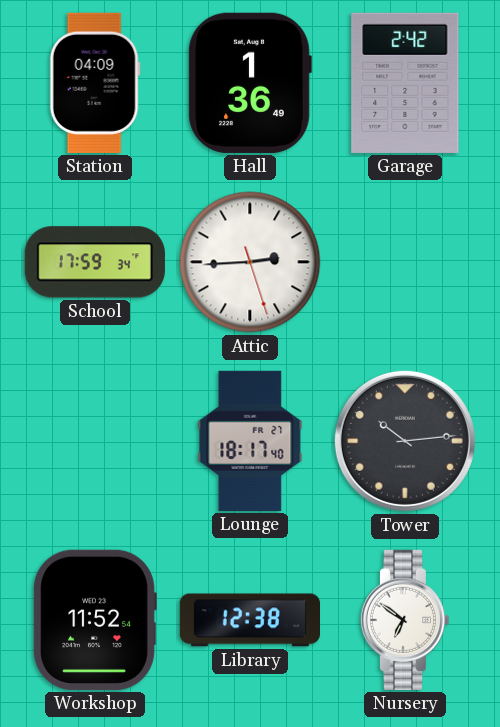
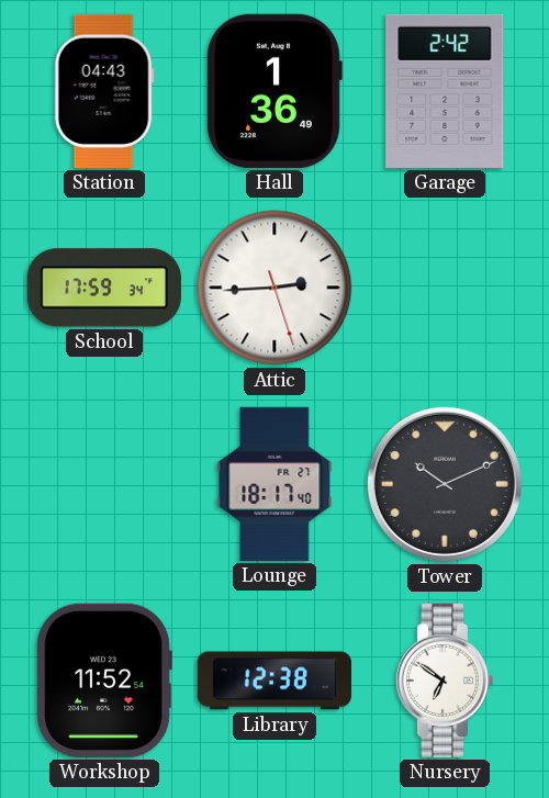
Station: 04:09 -> 04:43 (104, 91)
Tower: 10:14 -> 10:11 (445, 484)
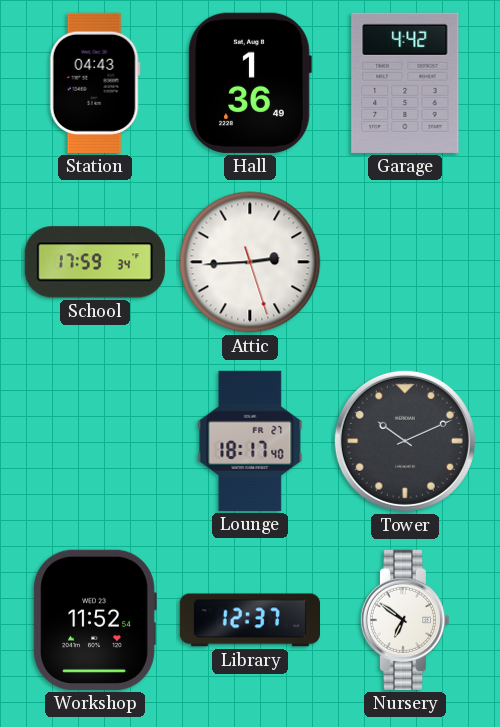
Garage: 2:42 -> 4:42 (405, 83)
Library: 12:38 -> 12:37 (249, 620)
